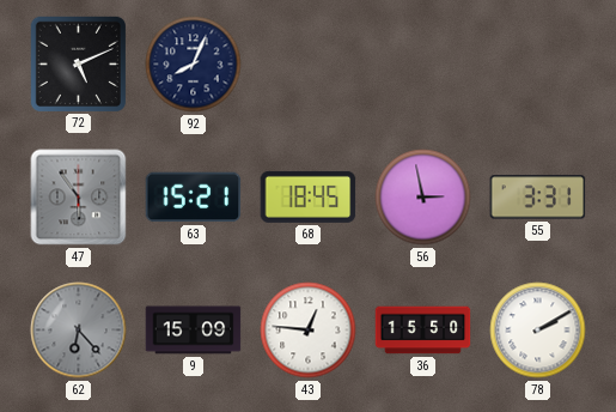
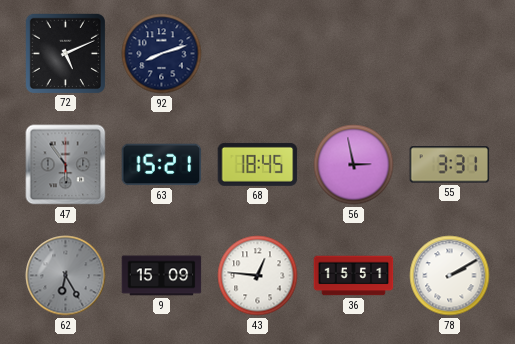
92: 8:04 -> 8:12 (162, 54)
62: 6:23 -> 6:25 (66, 276)
36: 15:50 -> 15:51 (354, 276)
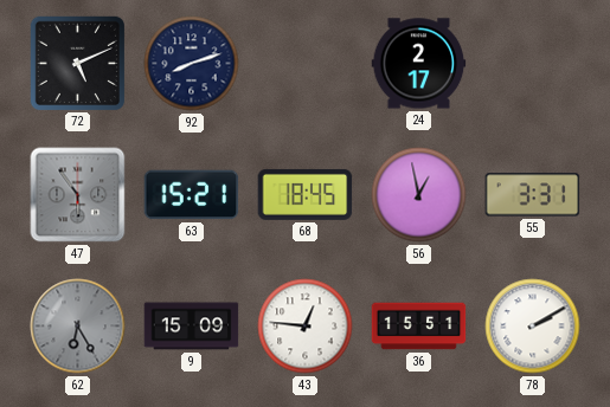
24: none -> 2:17 (419, 64)
56: 2:58 -> 12:58 (419, 195)
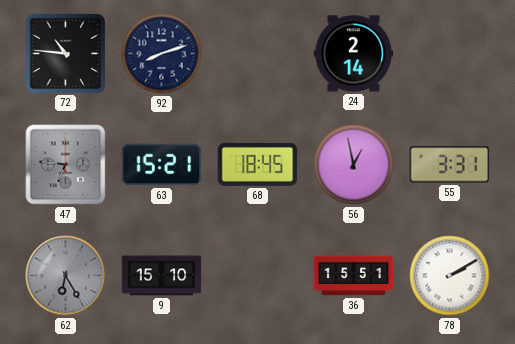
72: 5:11 -> 10:46 (65, 53)
24: 2:17 -> 2:14 (354, 54)
47: 5:54 -> 6:46 (66, 165)
9: 15:09 -> 15:10 (162, 276)
43: 12:46 -> none (306, 327)
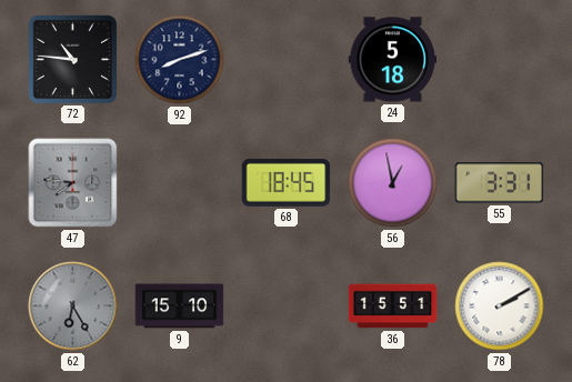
24: 2:14 -> 5:18 (393, 60)
47: 6:46 -> 7:46 (73, 183)
63: 15:21 -> none (162, 165)
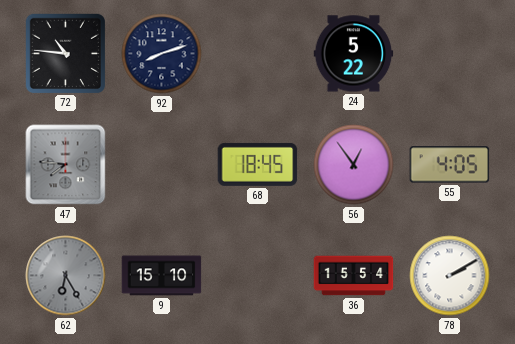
24: 5:18 -> 5:22 (354, 54)
56: 12:58 -> 12:54 (354, 165)
55: 3:31 -> 4:05 (450, 165)
36: 15:51 -> 15:54 (354, 276)
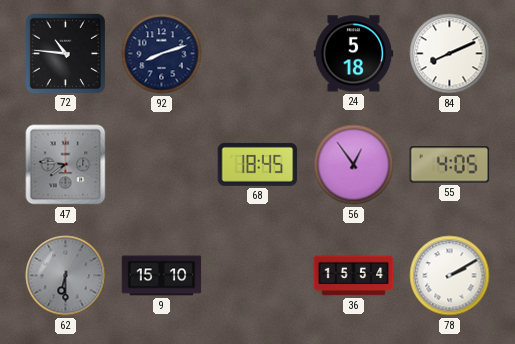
24: 5:22 -> 5:18 (354, 54)
84: none -> 8:11 (450, 54)
62: 6:25 -> 6:30 (66, 276)
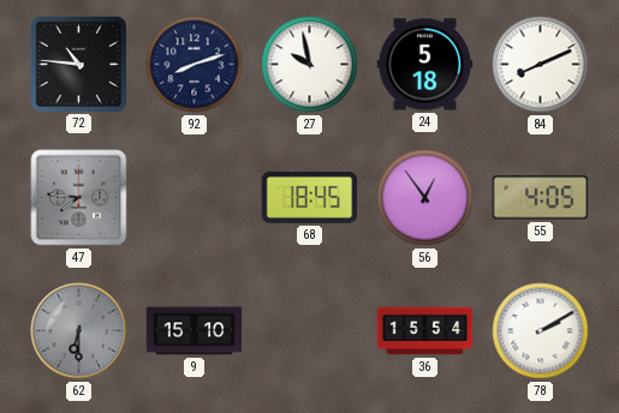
27: none -> 9:58 (310, 65)
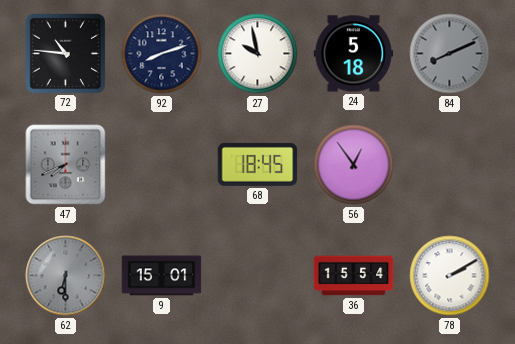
84 dial: white -> grey (450, 54)
47: 7:46 -> 7:41 (66, 165)
55: 4:05 -> none (541, 198)
9: 15:10 -> 15:01 (162, 276)
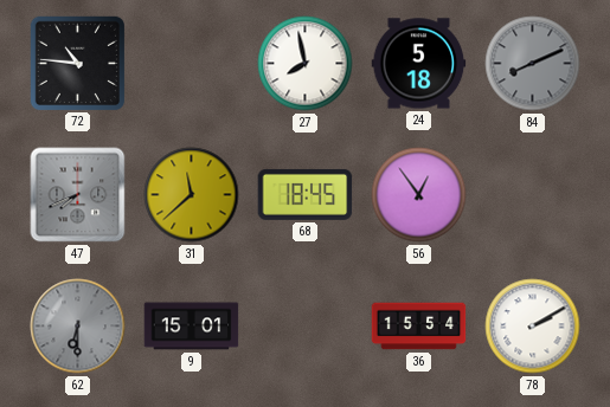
92: 8:12 -> none (162, 54)
27: 9:58 -> 7:58 (306, 64)
31: none -> 11:38 (192, 195)
